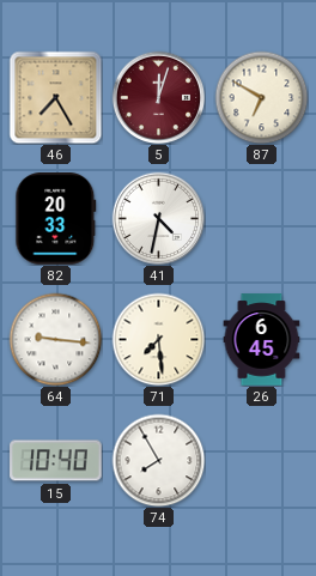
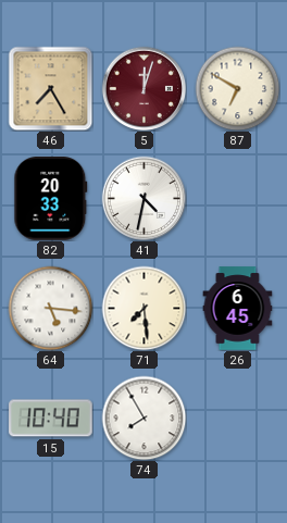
64: 9:16 -> 5:16 (50, 308)
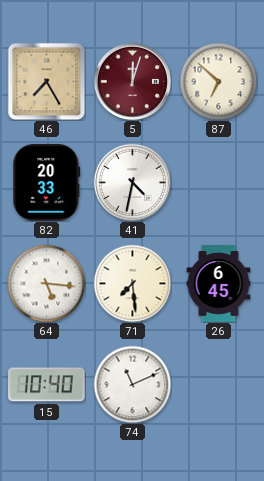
87: 6:50 -> 6:52 (218, 81)
74: 7:55 -> 11:11 (132, 384)
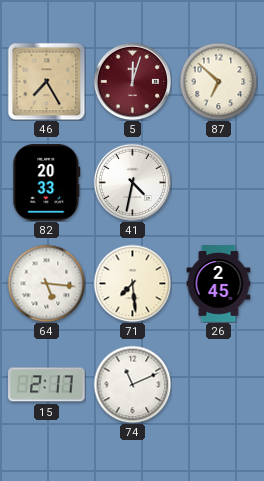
26: 6:45 -> 2:45 (219, 284)
15: 10:40 -> 2:17 (47, 385)
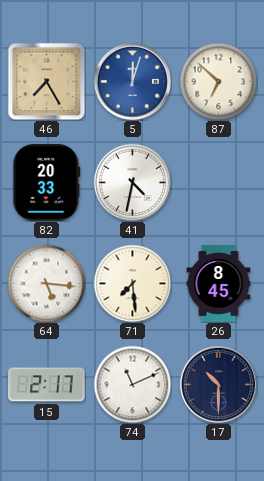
5 dial: burgundy -> blue (132, 81)
26: 2:45 -> 8:45 (219, 284)
17: none -> 10:30 (218, 384)
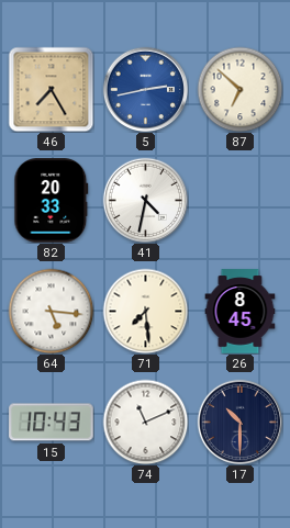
5: 12:03 -> 2:43 (145, 89)
15: 2:17 -> 10:43 (52, 423)
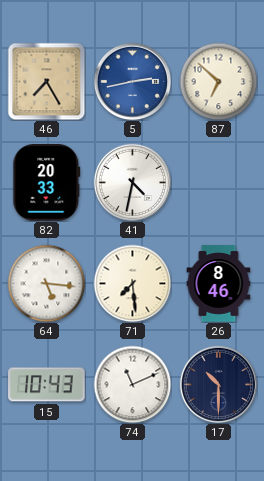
26: 8:45 -> 8:46 (219, 284)
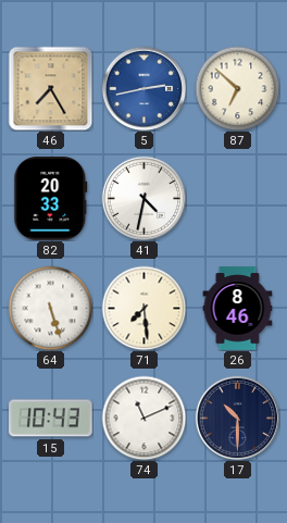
64: 5:16 -> 5:27 (50, 308)
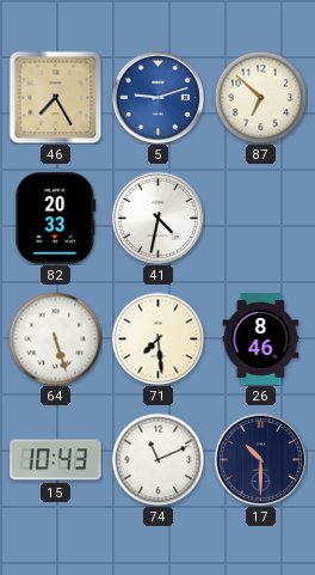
5: 2:43 -> 9:12 (157, 97)
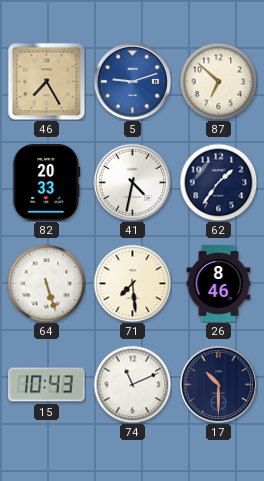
62: none -> 1:36 (218, 182)
